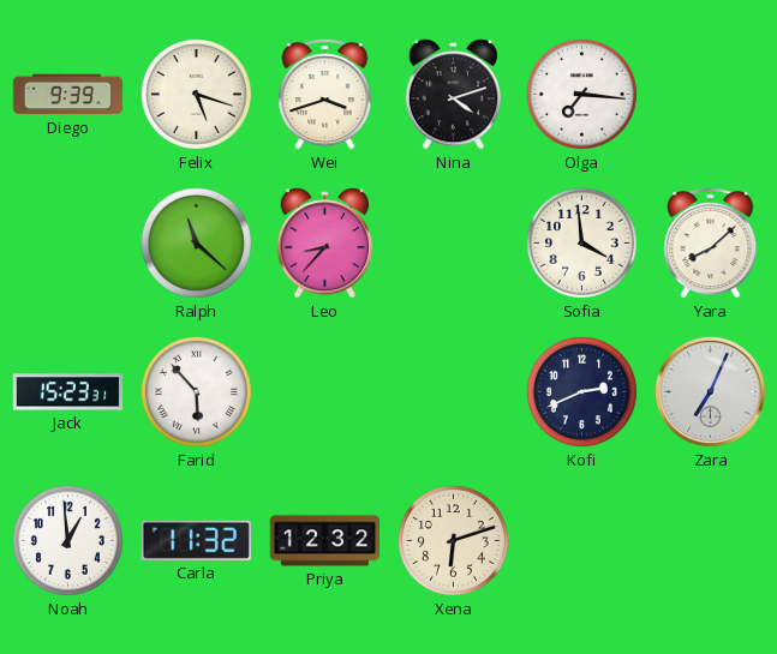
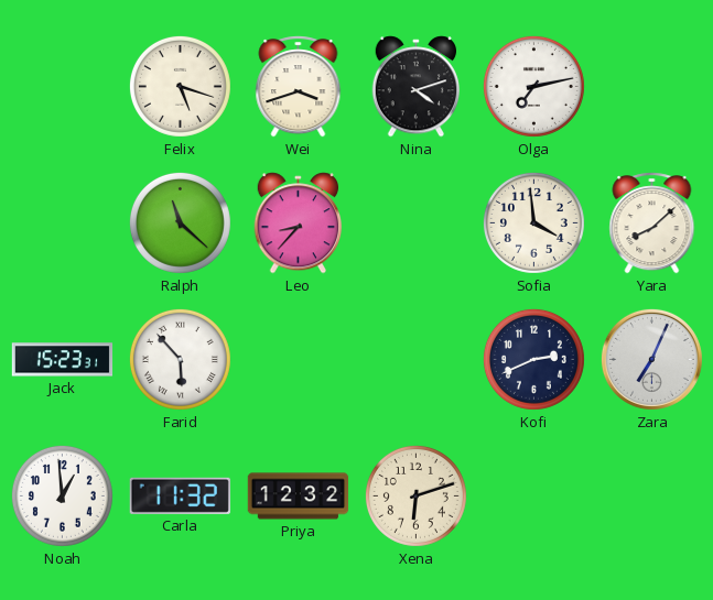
Diego: 9:39 -> none (68, 95)
Olga: 7:16 -> 7:13 (533, 86)
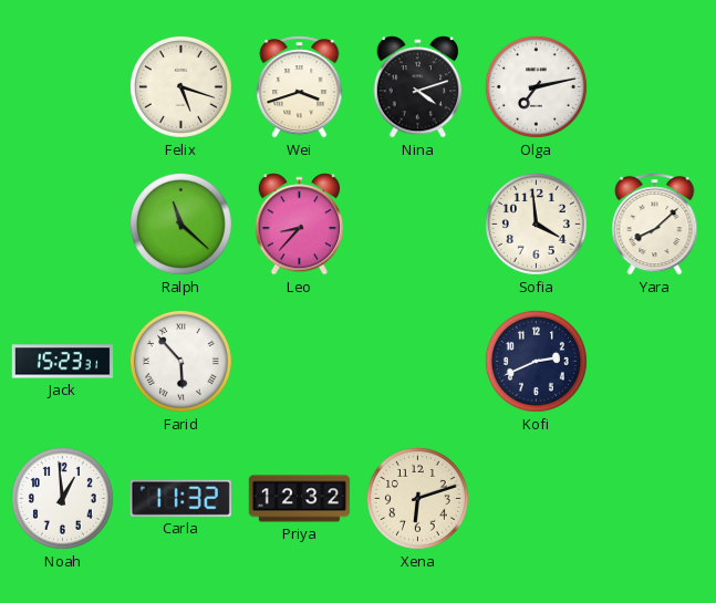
Zara: 7:04 -> none (651, 359)
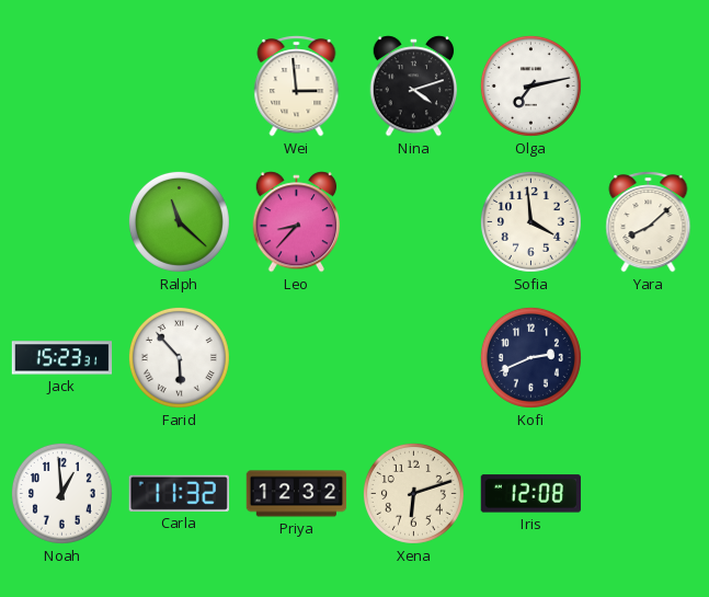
Felix: 5:18 -> none (180, 86)
Wei: 3:42 -> 2:59 (297, 87)
Iris: none -> 12:08 (530, 494)
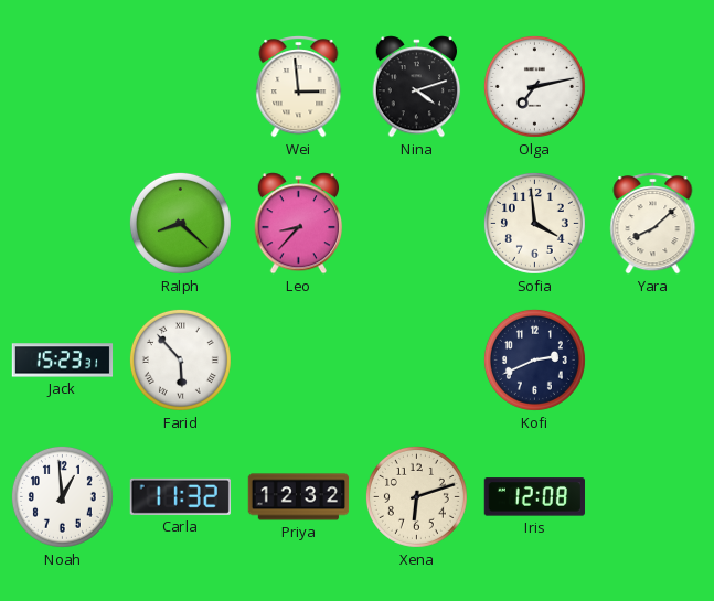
Ralph: 11:22 -> 8:22 (180, 223)
